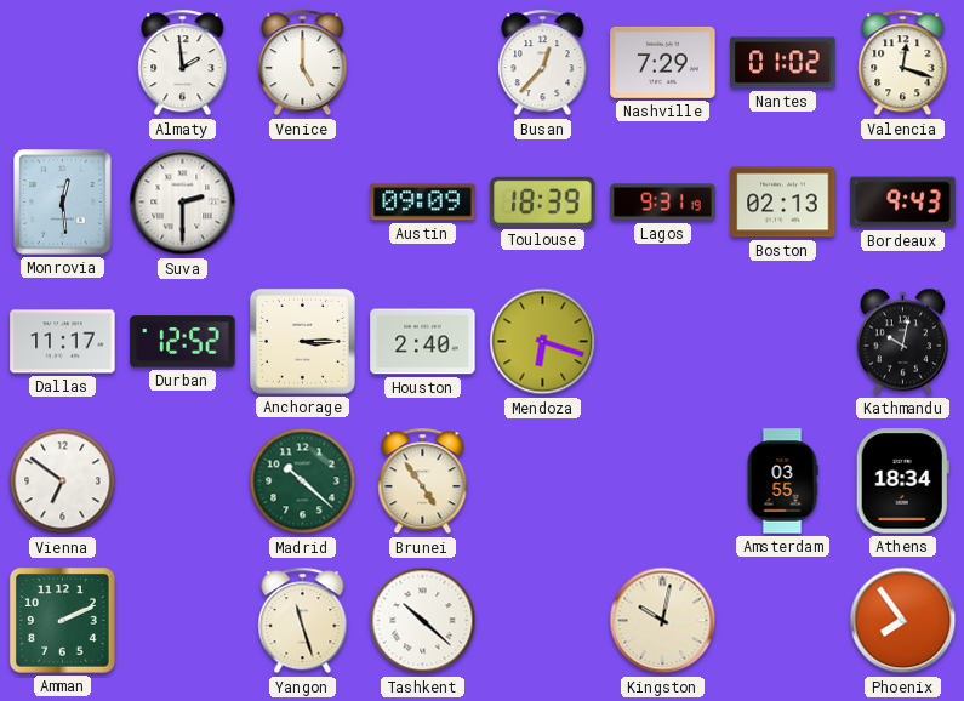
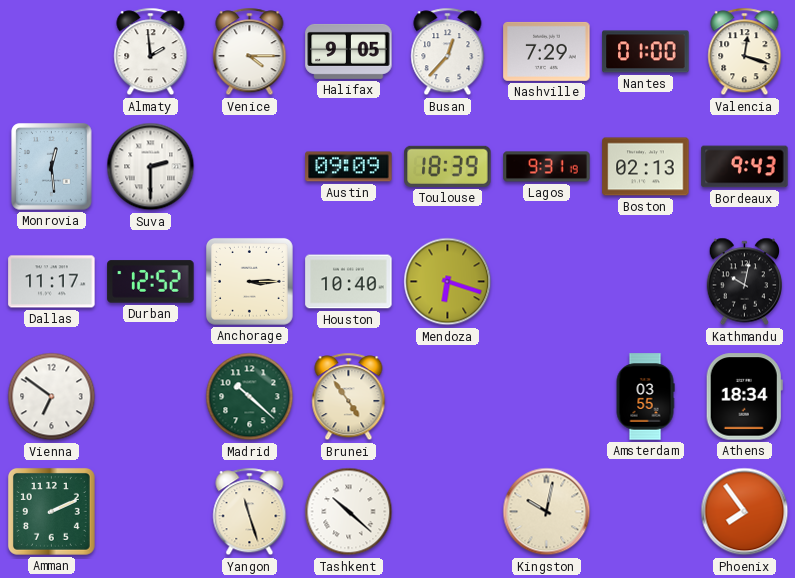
Venice: 5:00 -> 4:15 (250, 52)
Halifax: none -> 9:05 (349, 51)
Nantes: 01:02 -> 01:00 (646, 52)
Houston: 2:40 -> 10:40 (349, 282)
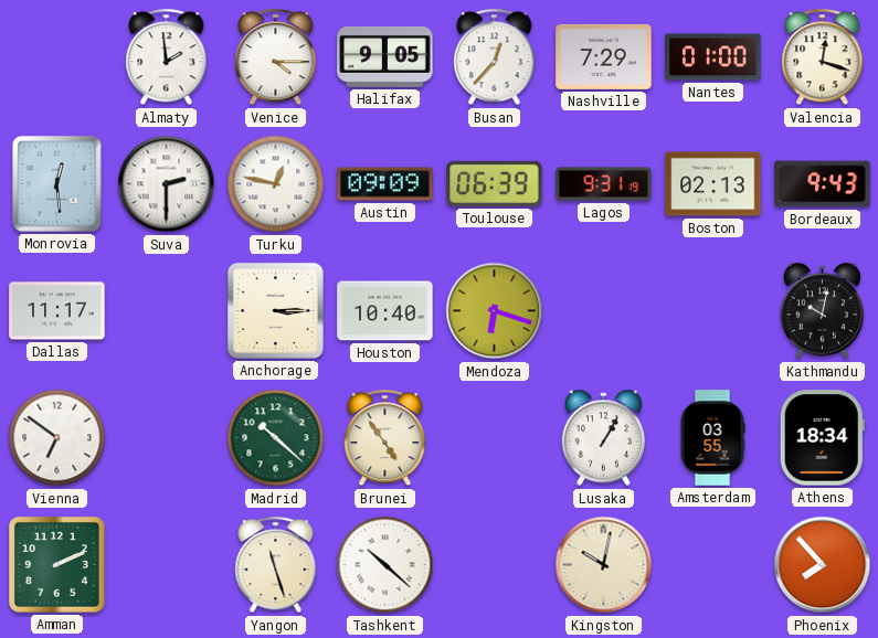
Turku: none -> 12:47 (276, 184)
Toulouse: 18:39 -> 06:39 (495, 183)
Durban: 12:52 -> none (151, 282)
Lusaka: none -> 1:05 (603, 438)
Phoenix: 7:54 -> 7:53 (823, 565)
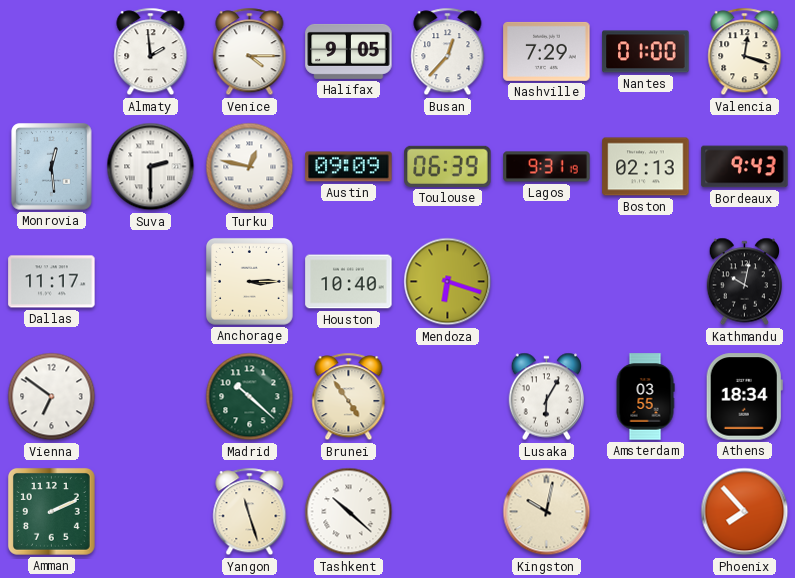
Lusaka: 1:05 -> 6:05 (546, 397)
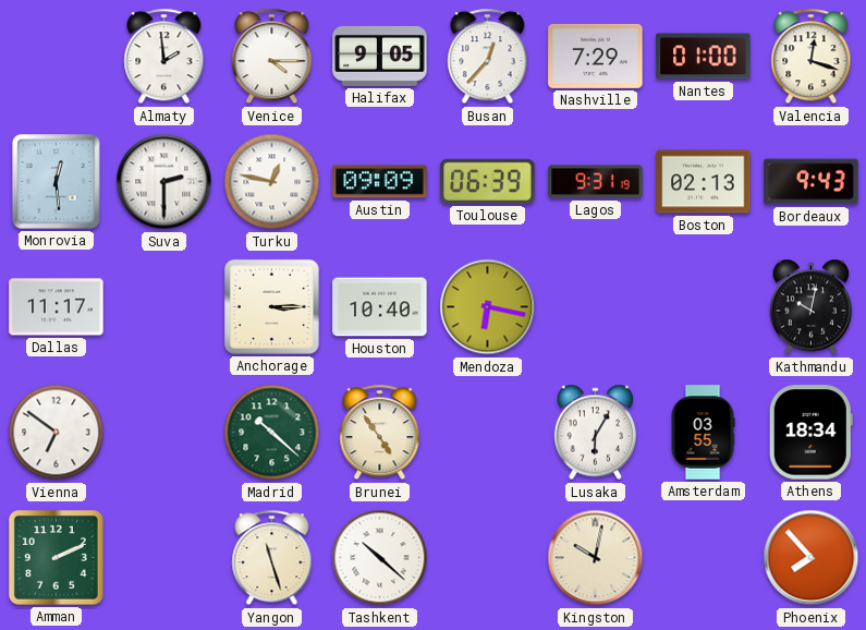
Mendoza: 6:18 -> 6:17 (488, 307)
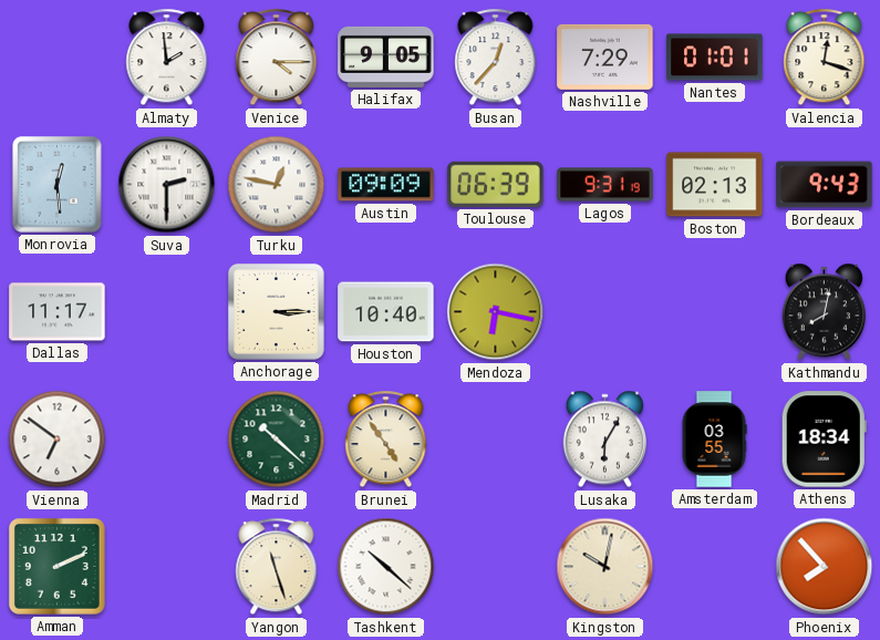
Nantes: 01:00 -> 01:01 (715, 58)
Kathmandu: 10:02 -> 8:02 (824, 312)
